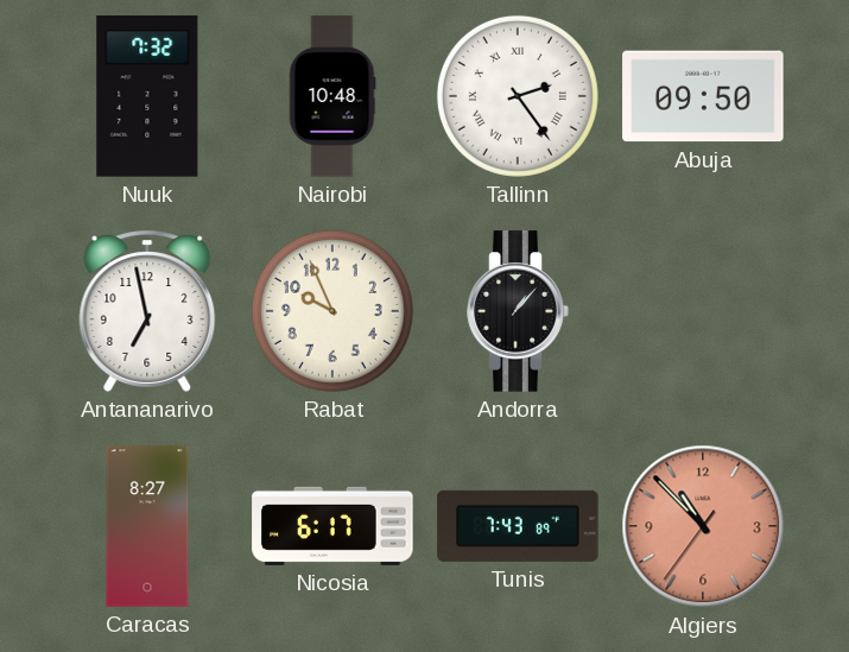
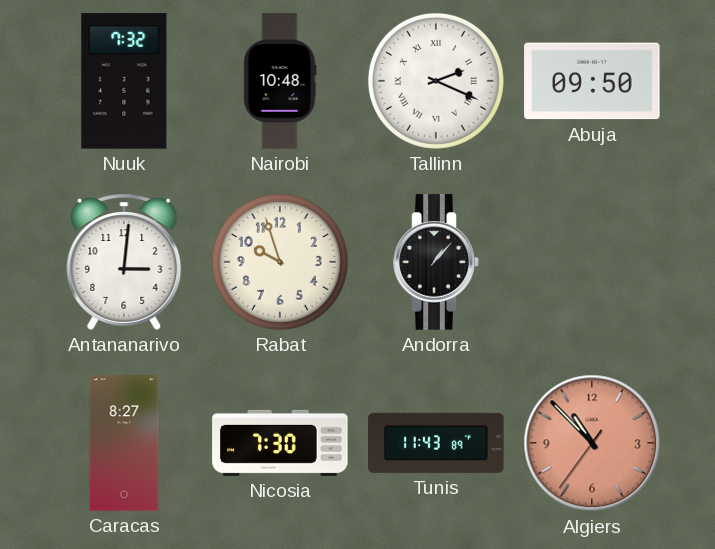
Tallinn: 2:24 -> 2:19 (436, 81)
Antananarivo: 6:58 -> 3:01 (124, 262)
Rabat: 9:56 -> 9:57 (280, 262)
Nicosia: 6:17 -> 7:30 (280, 443)
Tunis: 7:43 -> 11:43 (436, 443)
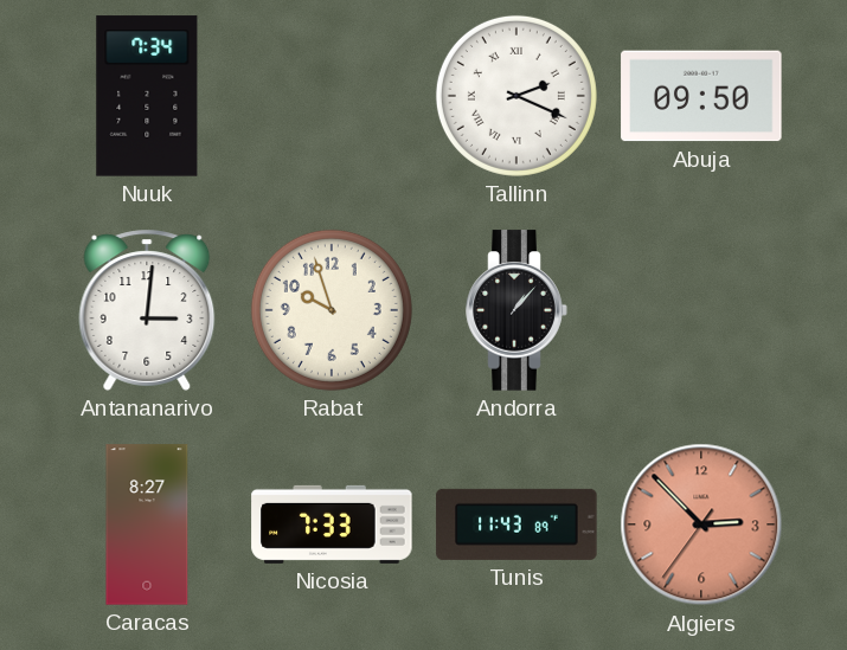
Nuuk: 7:32 -> 7:34 (147, 96)
Nairobi: 10:48 -> none (280, 81)
Nicosia: 7:30 -> 7:33 (332, 524)
Algiers: 10:52 -> 2:52 (701, 524)
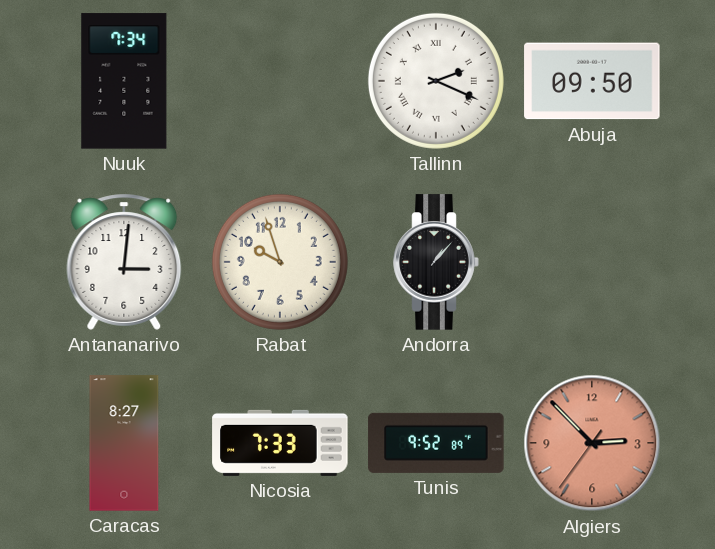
Tunis: 11:43 -> 9:52 (436, 443)
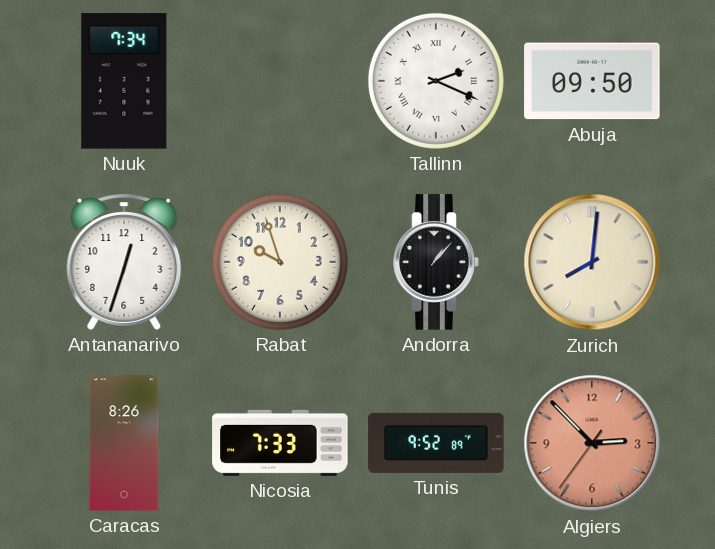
Antananarivo: 3:01 -> 12:33 (124, 262)
Zurich: none -> 8:01 (592, 262)
Caracas: 8:27 -> 8:26 (124, 443)
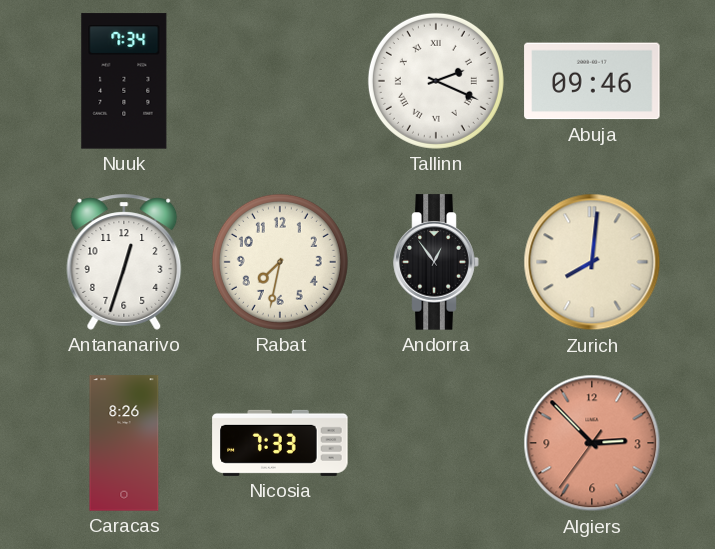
Abuja: 09:50 -> 09:46 (592, 81)
Rabat: 9:57 -> 7:32 (280, 262)
Andorra: 1:07 -> 12:54 (436, 262)
Tunis: 9:52 -> none (436, 443)
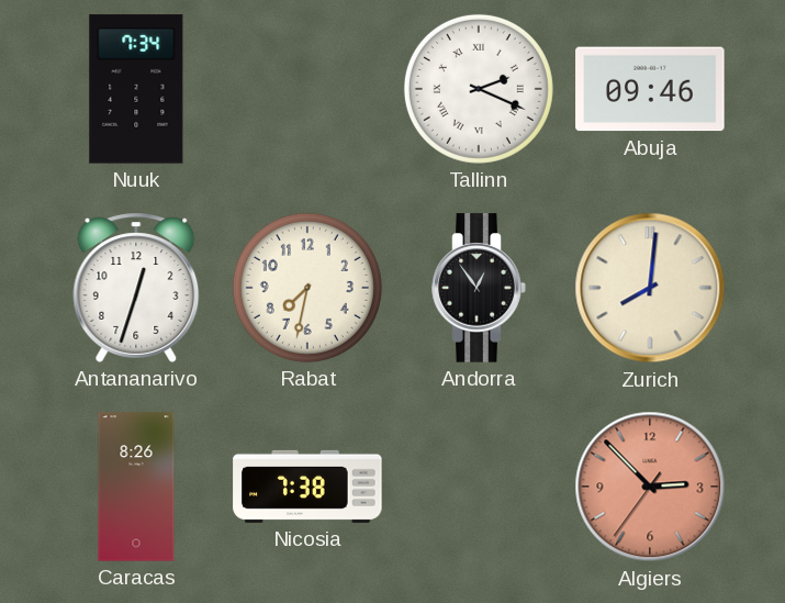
Nicosia: 7:33 -> 7:38 (307, 487)
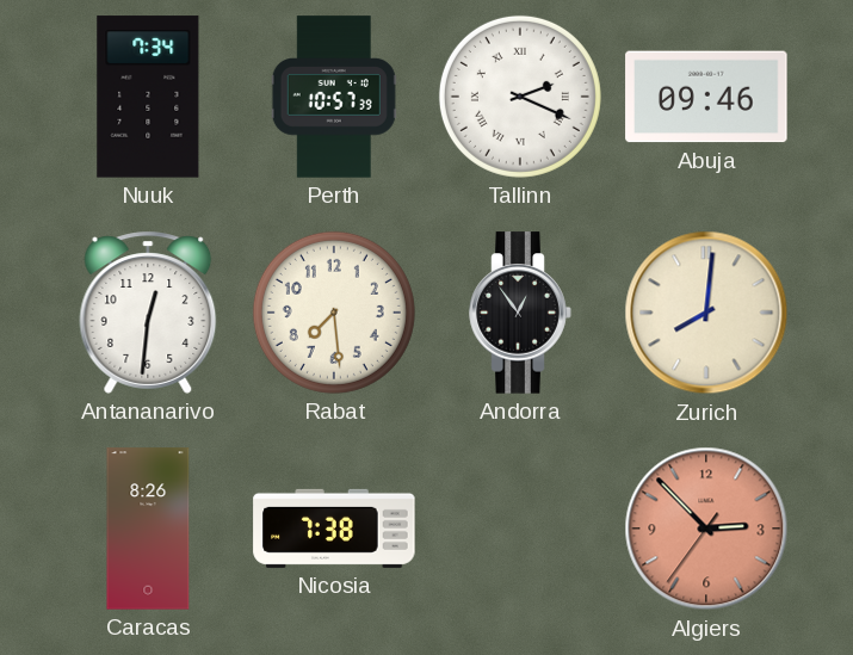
Perth: none -> 10:57 (334, 97)
Antananarivo: 12:33 -> 12:31 (148, 313)
Rabat: 7:32 -> 7:29 (334, 313)
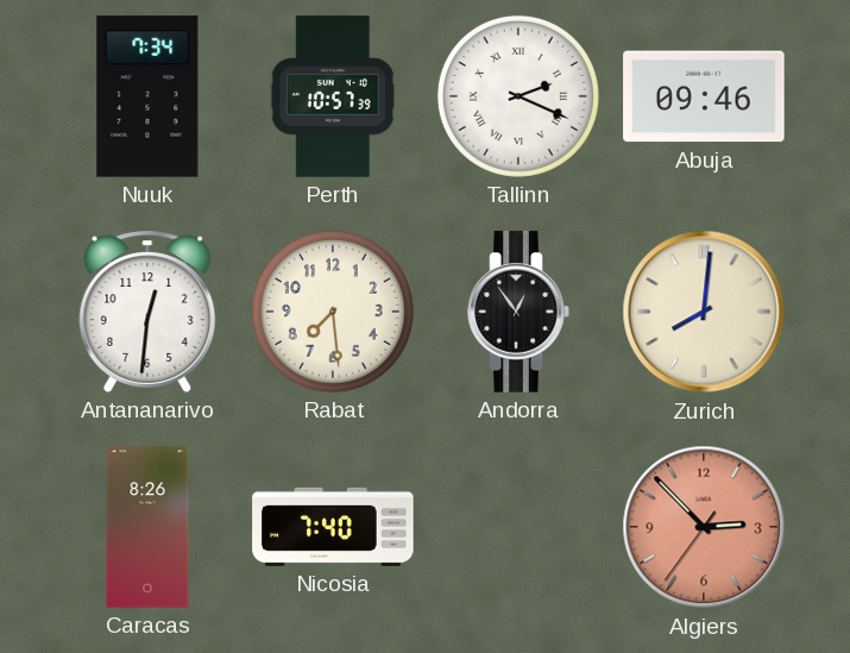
Nicosia: 7:38 -> 7:40 (333, 527)
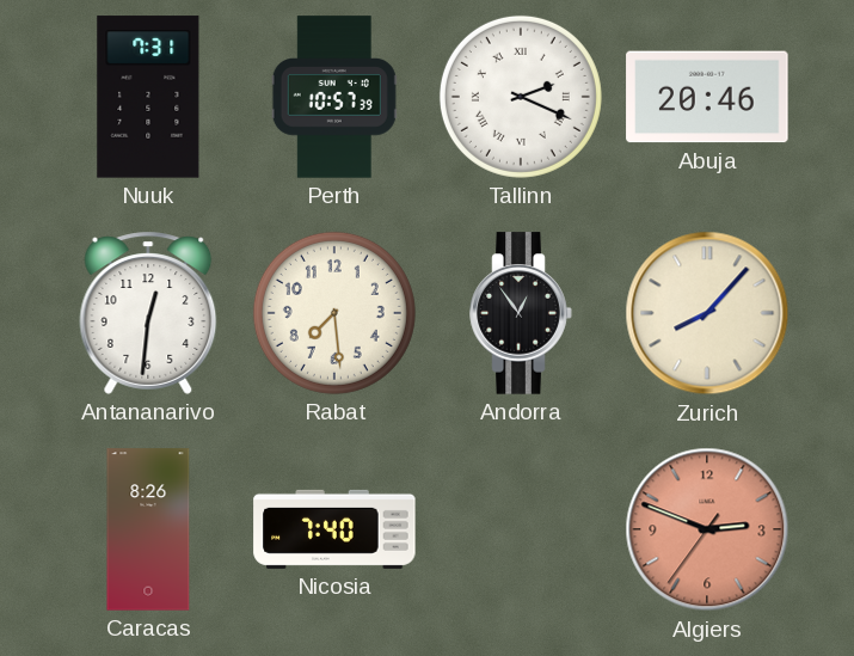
Nuuk: 7:34 -> 7:31 (148, 97)
Abuja: 09:46 -> 20:46 (707, 97)
Zurich: 8:01 -> 8:07 (707, 313)
Algiers: 2:52 -> 2:48 (707, 529)
